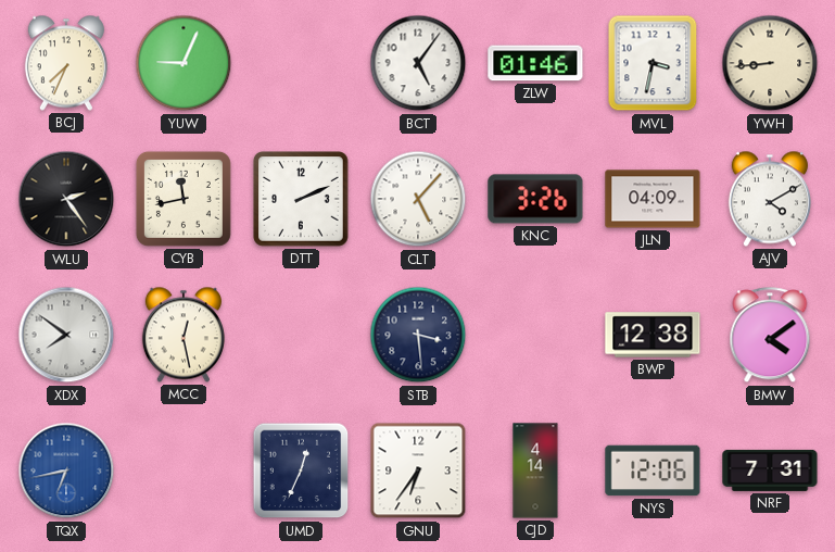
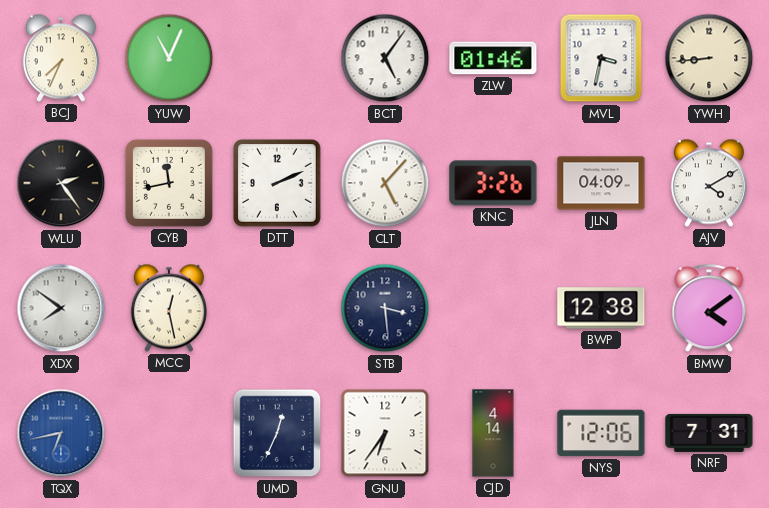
YUW: 9:04 -> 11:04 (169, 58)
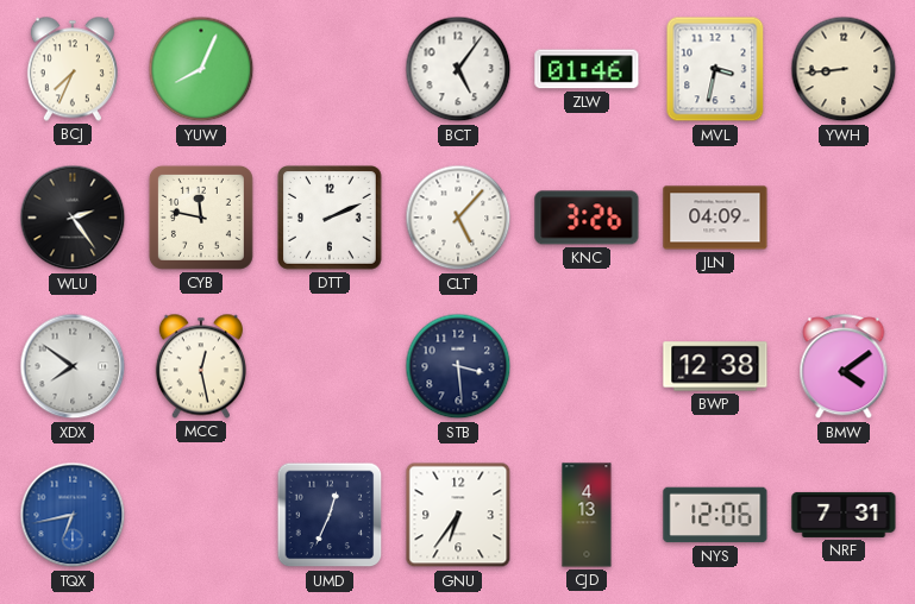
YUW: 11:04 -> 8:04 (201, 69)
CYB: 11:43 -> 11:47 (201, 218)
AJV: 4:10 -> none (709, 183)
CJD: 4:14 -> 4:13 (587, 515)
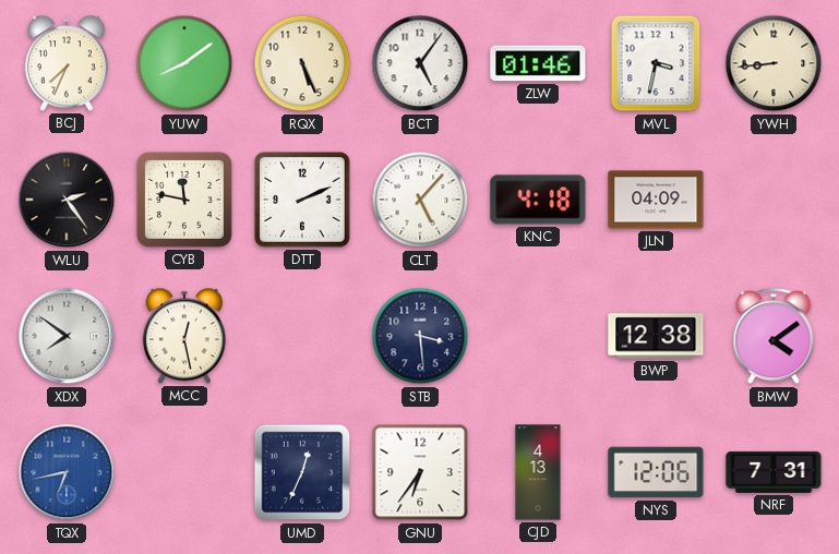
YUW: 8:04 -> 8:09 (184, 63)
RQX: none -> 5:26 (302, 63)
KNC: 3:26 -> 4:18 (538, 200)
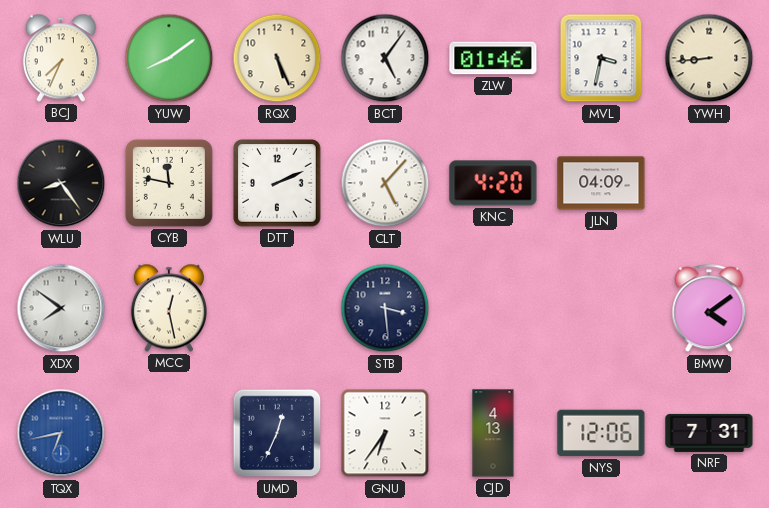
WLU: 2:24 -> 8:24 (61, 183)
KNC: 4:18 -> 4:20 (493, 183)
BWP: 12:38 -> none (656, 336)
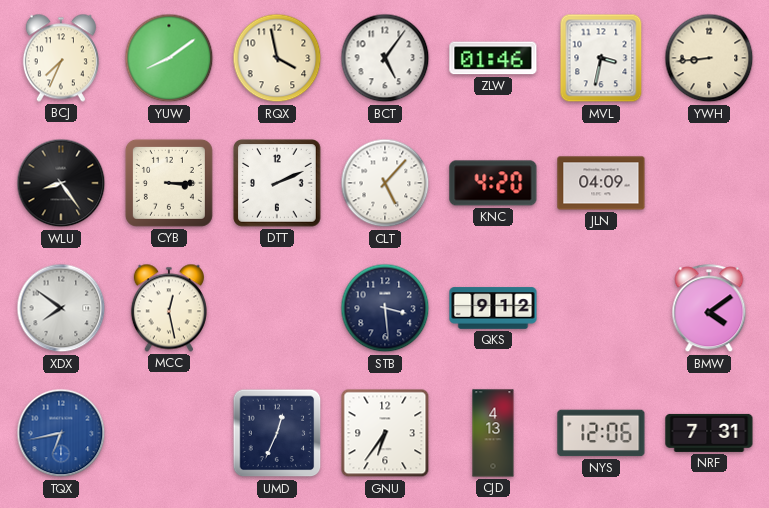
RQX: 5:26 -> 3:58 (277, 58)
CYB: 11:47 -> 3:15 (169, 183)
QKS: none -> 9:12 (493, 308)
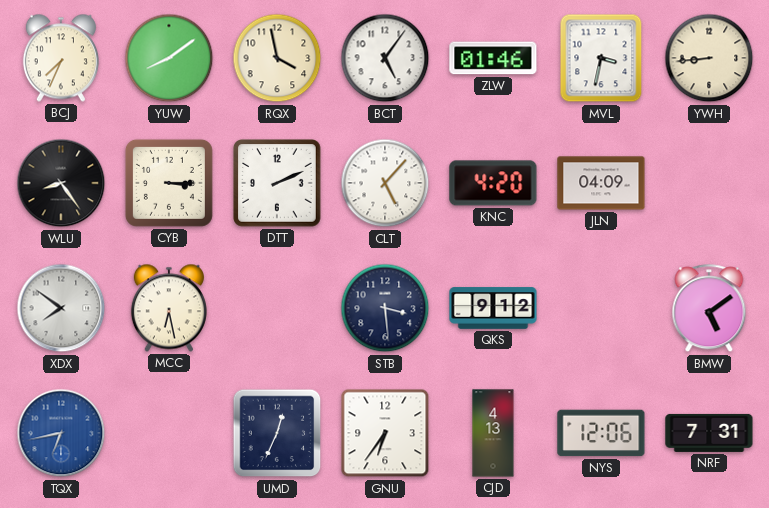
MCC: 12:28 -> 6:28 (169, 308)
BMW: 4:09 -> 5:09 (709, 309)
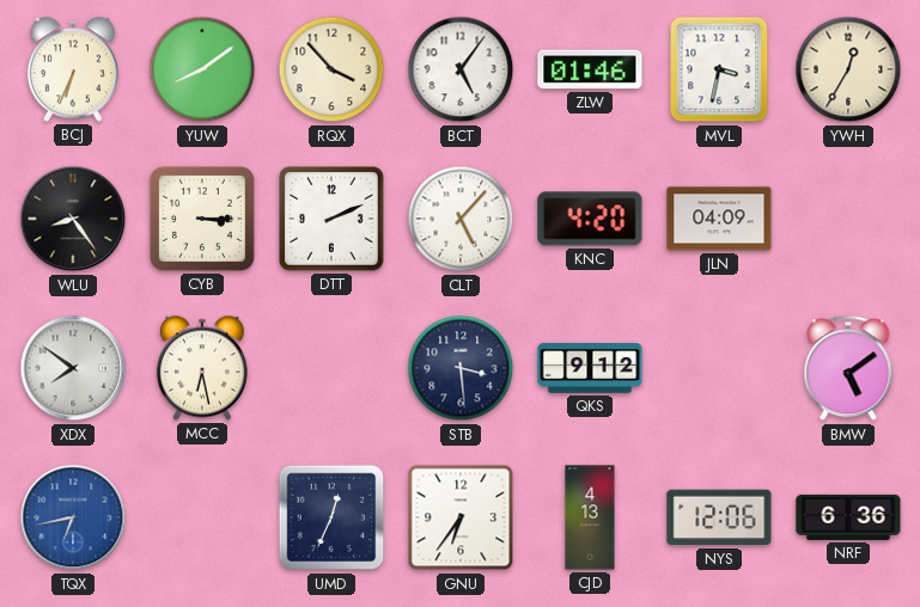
BCJ: 7:34 -> 6:34 (73, 69)
RQX: 3:58 -> 3:53 (331, 69)
YWH: 8:44 -> 12:35 (848, 69)
NRF: 7:31 -> 6:36 (848, 517)
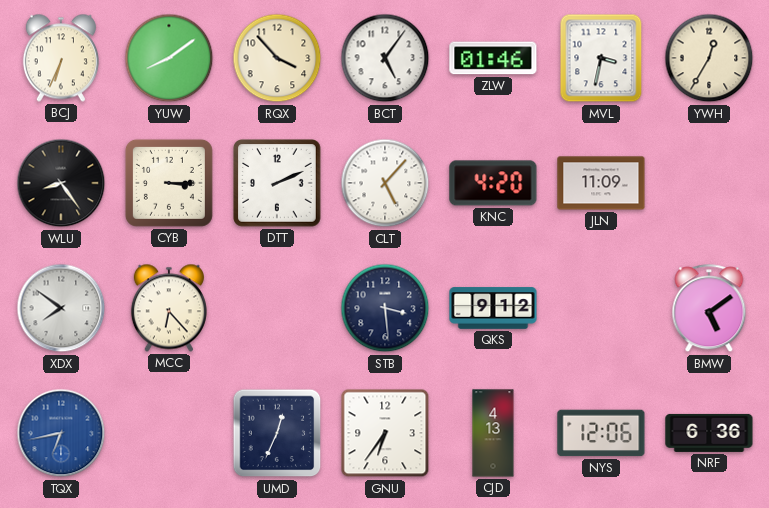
JLN: 04:09 -> 11:09 (601, 183)
MCC: 6:28 -> 6:23 (169, 308)
